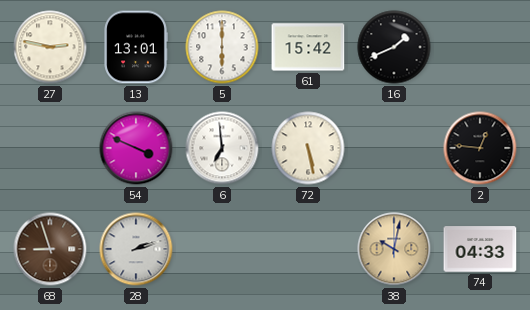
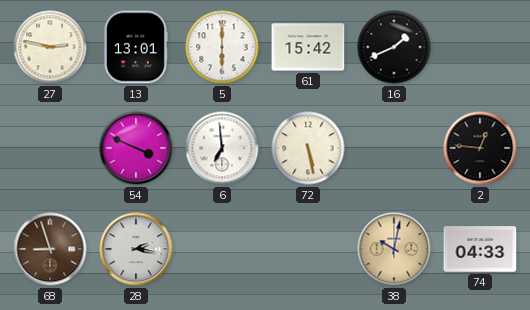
28: 2:12 -> 2:17 (136, 249)
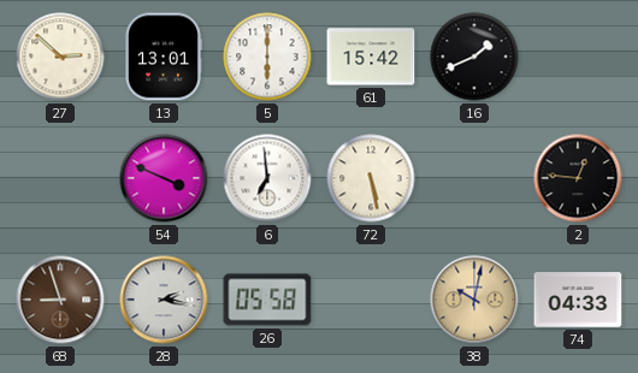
27: 2:47 -> 2:52 (60, 57)
26: none -> 05:58 (267, 300)
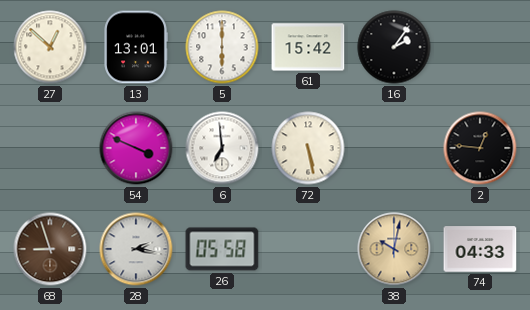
27: 2:52 -> 12:52 (50, 47)
16: 1:41 -> 2:06 (394, 47)
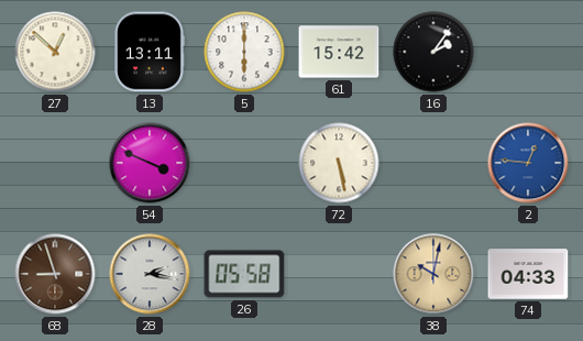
13: 13:01 -> 13:11 (150, 52)
6: 6:59 -> none (222, 148)
2 dial: black -> blue (528, 163)
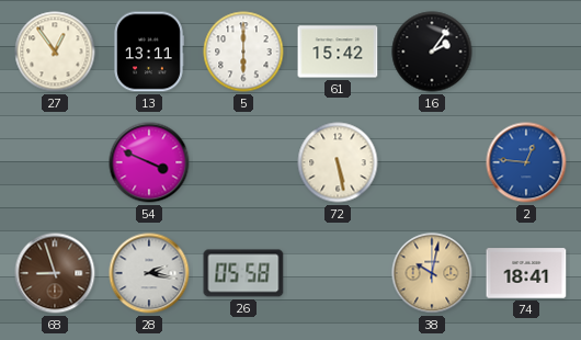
27: 12:52 -> 12:54 (55, 52)
74: 04:33 -> 18:41 (526, 273)
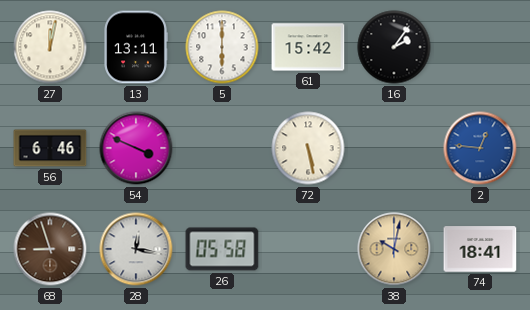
27: 12:54 -> 12:02 (50, 47)
56: none -> 6:46 (50, 148)
28: 2:17 -> 12:17 (136, 249)
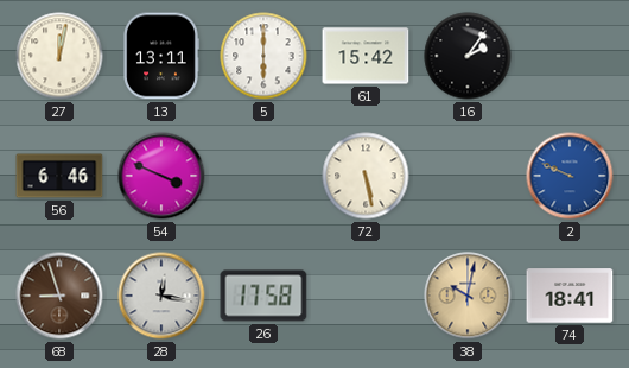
2: 12:46 -> 9:49 (570, 176)
26: 05:58 -> 17:58 (263, 296)
